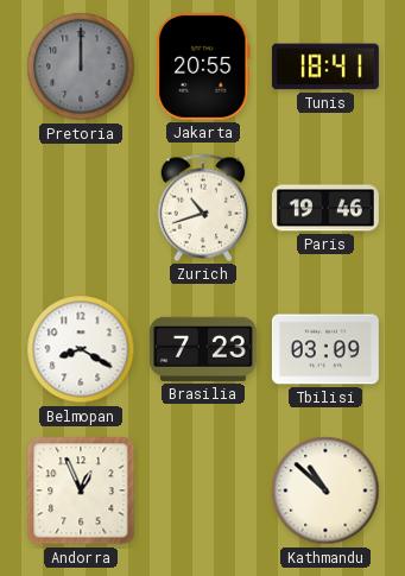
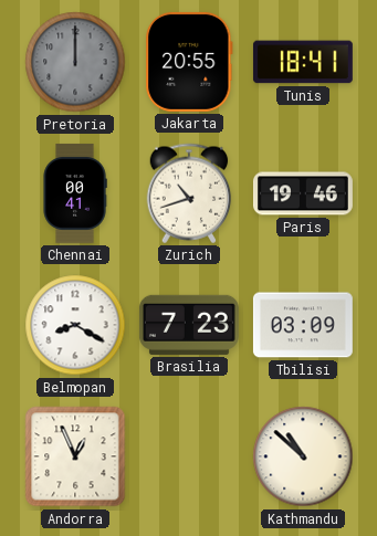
Chennai: none -> 00:41 (75, 193)
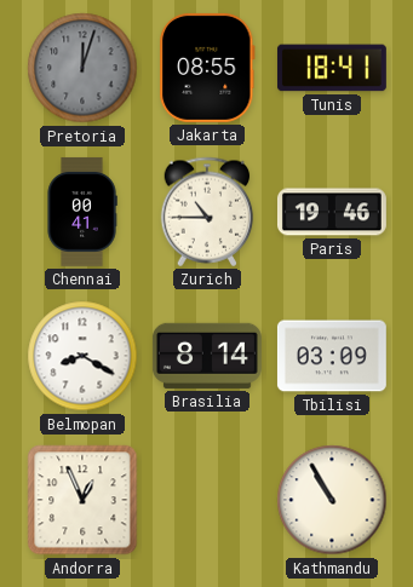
Pretoria: 12:00 -> 12:03 (82, 68)
Jakarta: 20:55 -> 08:55 (207, 68)
Zurich: 10:42 -> 10:45 (207, 212)
Brasilia: 7:23 -> 8:14 (207, 356)
Kathmandu: 10:52 -> 10:55 (332, 500)
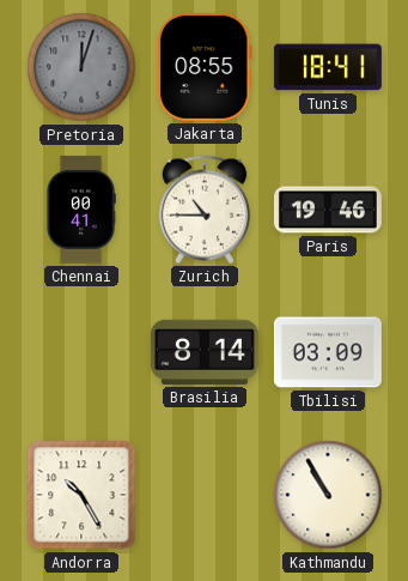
Belmopan: 8:20 -> none (82, 356)
Andorra: 12:56 -> 10:25 (81, 495)
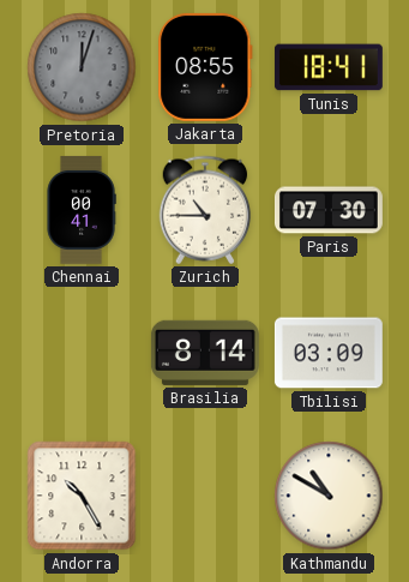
Paris: 19:46 -> 07:30 (329, 210)
Kathmandu: 10:55 -> 10:50 (329, 496)
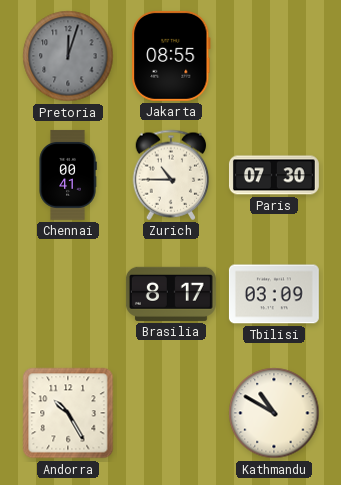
Tunis: 18:41 -> none (329, 67)
Brasilia: 8:14 -> 8:17 (171, 294)
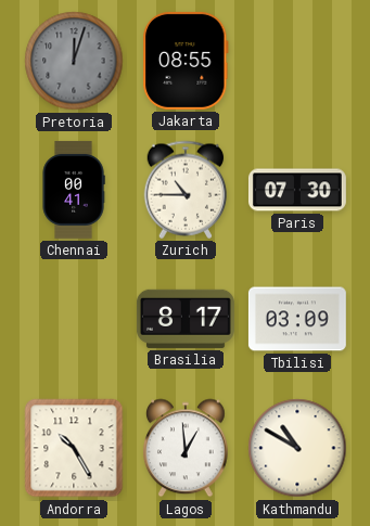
Lagos: none -> 12:59 (187, 448)
